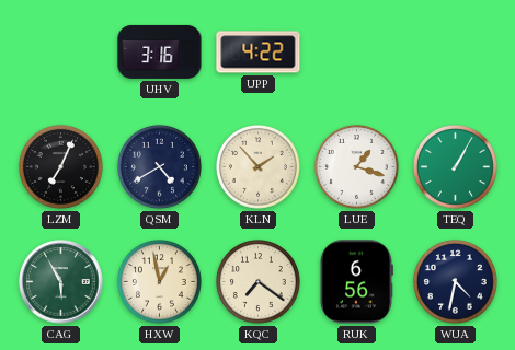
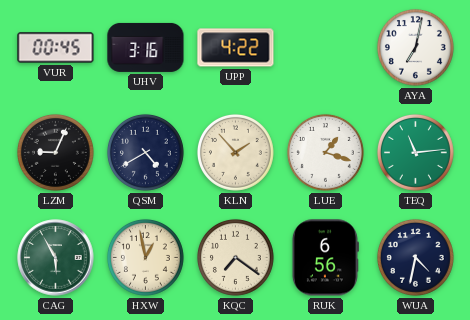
VUR: none -> 00:45 (56, 48)
AYA: none -> 7:02 (415, 47)
LZM: 7:04 -> 9:04 (55, 152)
TEQ: 1:05 -> 11:14 (415, 152)
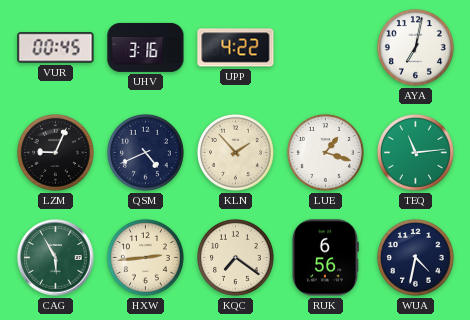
QSM: 4:40 -> 4:41 (145, 152)
HXW: 12:58 -> 2:44 (145, 257)
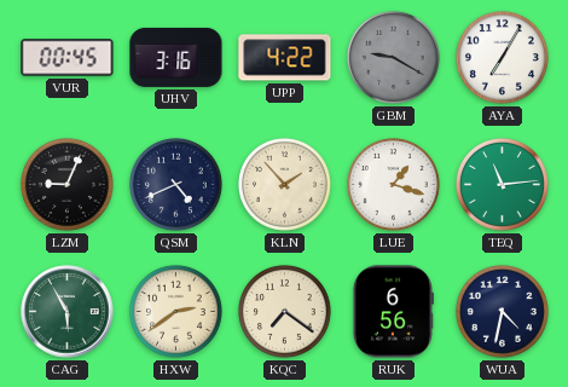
GBM: none -> 9:20 (393, 57)
AYA: 7:02 -> 7:05 (502, 57)
HXW: 2:44 -> 2:39 (175, 311)
